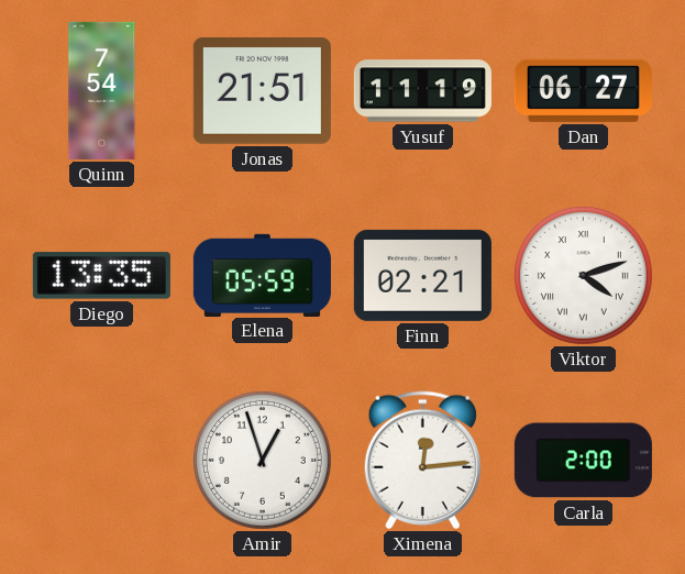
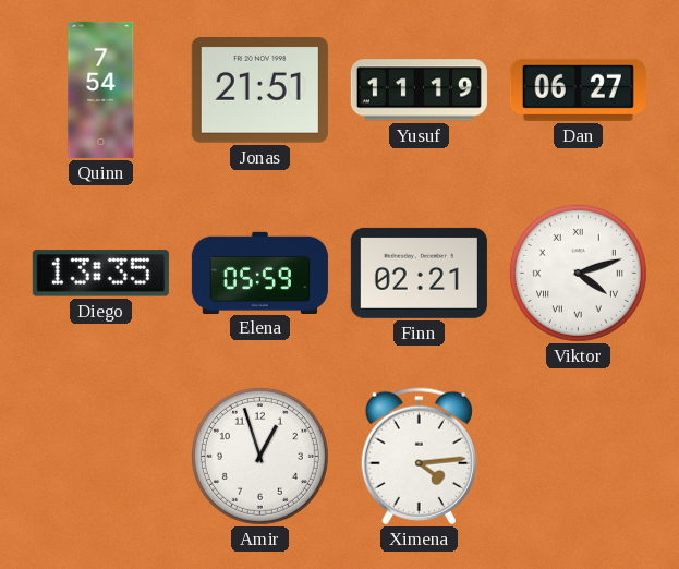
Ximena: 12:14 -> 4:14 (419, 457)
Carla: 2:00 -> none (583, 461)
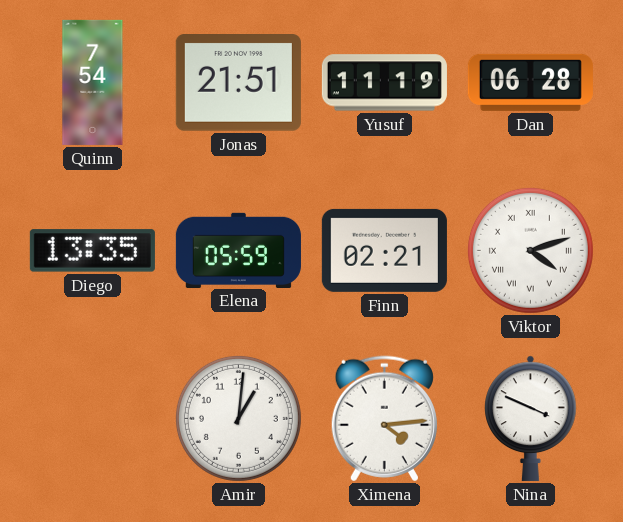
Dan: 06:27 -> 06:28 (530, 82)
Amir: 12:57 -> 1:01 (238, 418)
Nina: none -> 3:49 (531, 418)
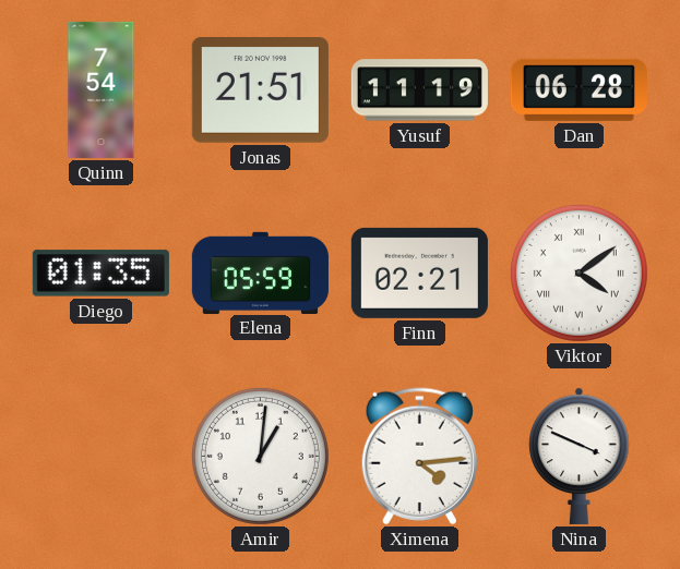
Diego: 13:35 -> 01:35 (100, 274)
Viktor: 4:12 -> 4:09 (578, 273)
